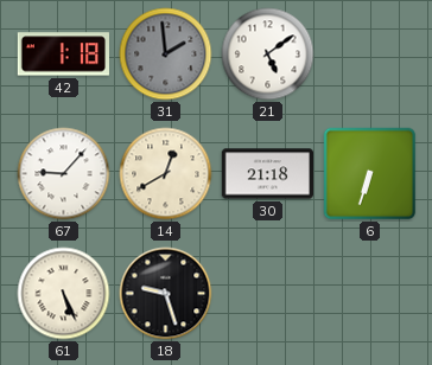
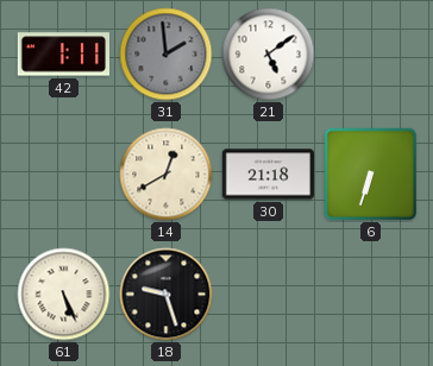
42: 1:18 -> 1:11 (63, 55)
67: 9:07 -> none (64, 174)
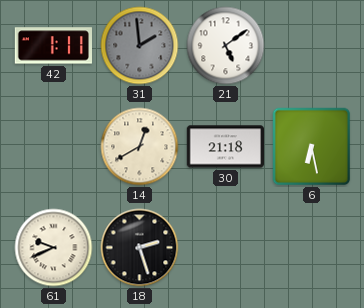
6: 6:33 -> 6:28 (312, 147)
61: 5:26 -> 9:41 (54, 248)
18: 9:27 -> 2:27 (140, 248)
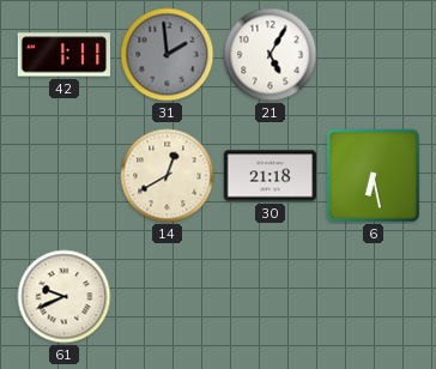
21: 5:09 -> 5:05 (271, 55)
18: 2:27 -> none (140, 248)
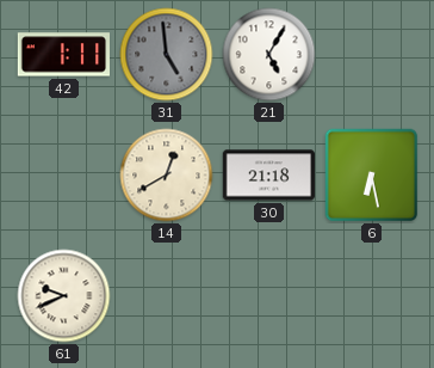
31: 1:59 -> 4:59 (167, 55)
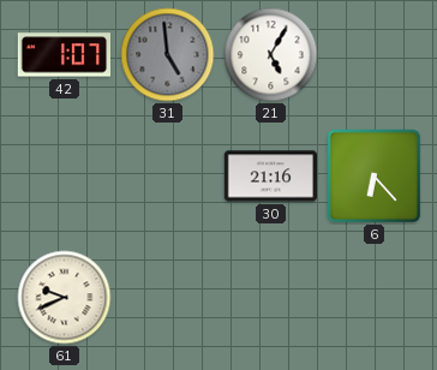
42: 1:11 -> 1:07 (64, 55)
14: 12:40 -> none (167, 176)
30: 21:18 -> 21:16 (270, 177)
6: 6:28 -> 6:23 (375, 177)
